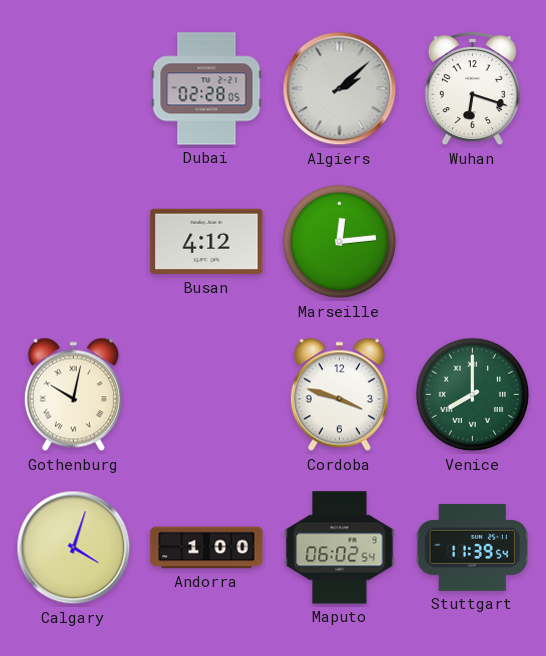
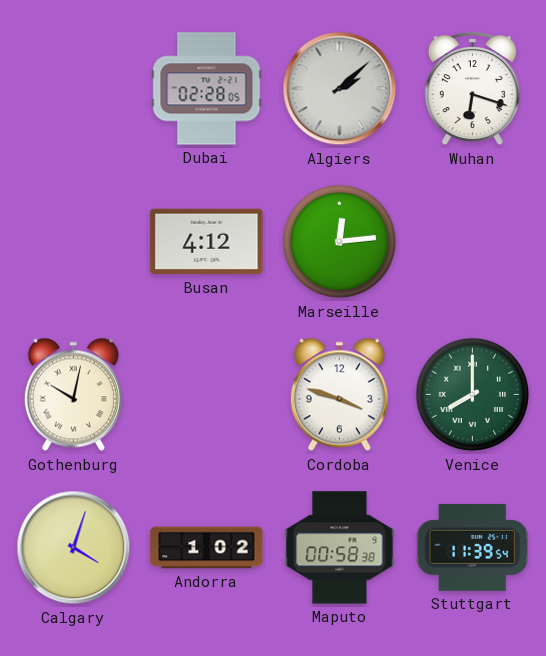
Andorra: 1:00 -> 1:02 (207, 548)
Maputo: 06:02 -> 00:58 (340, 548)
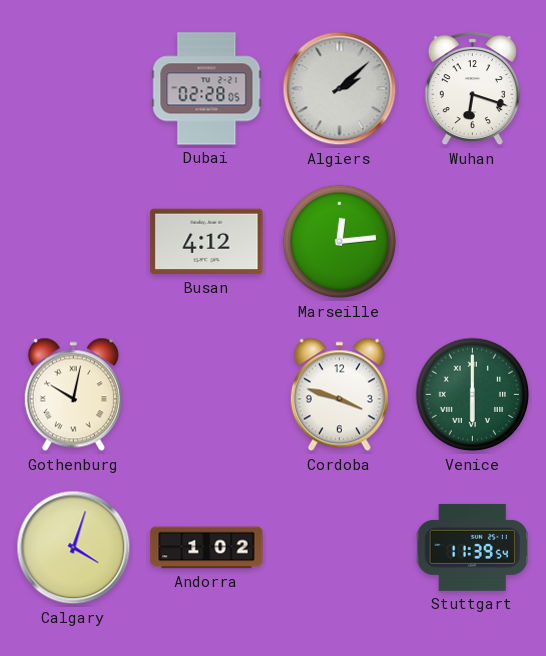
Venice: 8:00 -> 6:00 (473, 395)
Maputo: 00:58 -> none (340, 548)
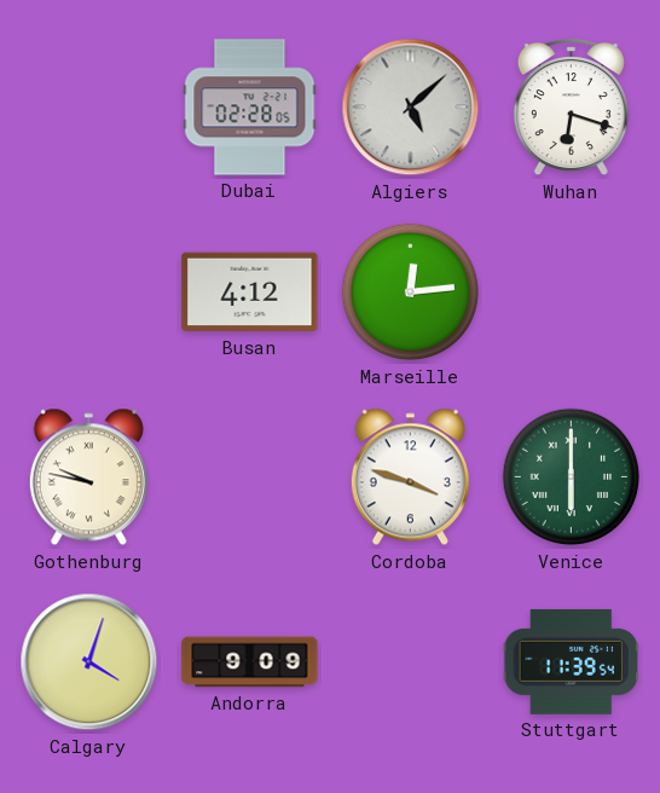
Algiers: 2:08 -> 5:08 (411, 108)
Gothenburg: 10:02 -> 9:47 (88, 477)
Andorra: 1:02 -> 9:09 (250, 662)
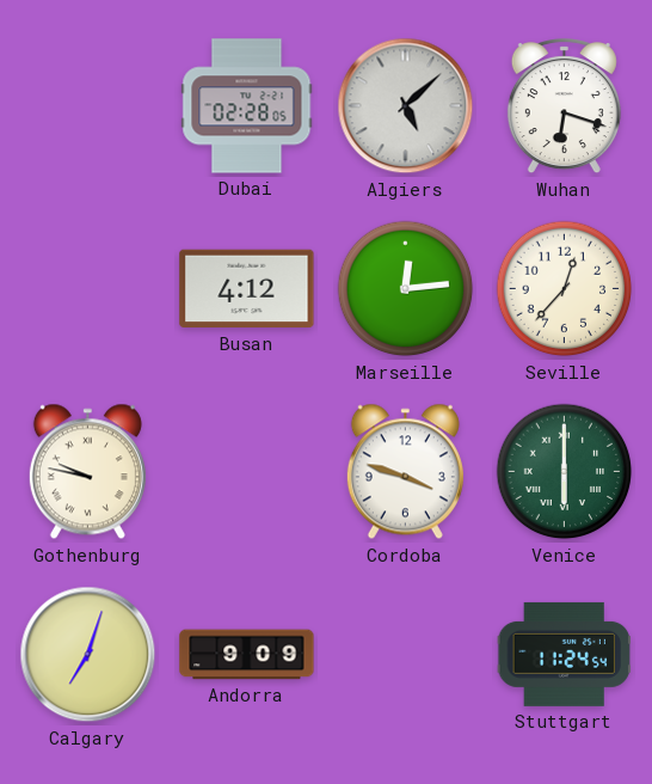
Seville: none -> 12:37 (565, 289)
Calgary: 4:03 -> 7:03 (88, 655)
Stuttgart: 11:39 -> 11:24 (564, 654)
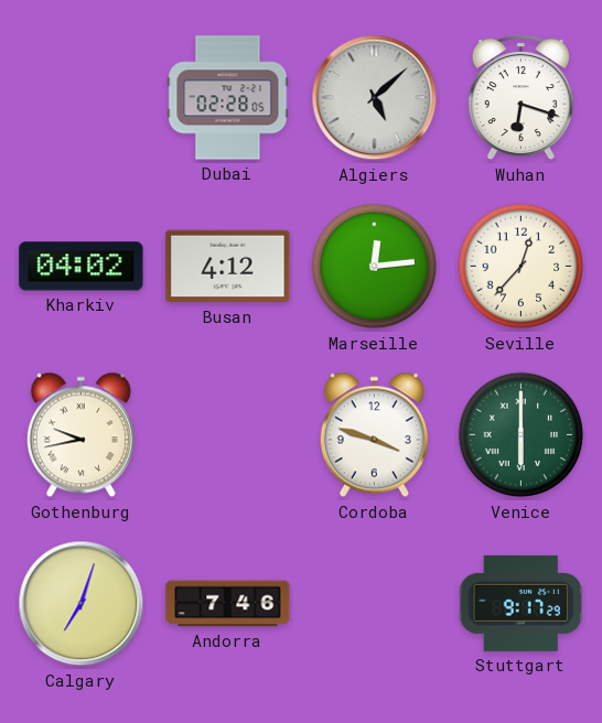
Kharkiv: none -> 04:02 (82, 267)
Gothenburg: 9:47 -> 9:43 (80, 435)
Andorra: 9:09 -> 7:46 (228, 604)
Stuttgart: 11:24 -> 9:17 (520, 603)
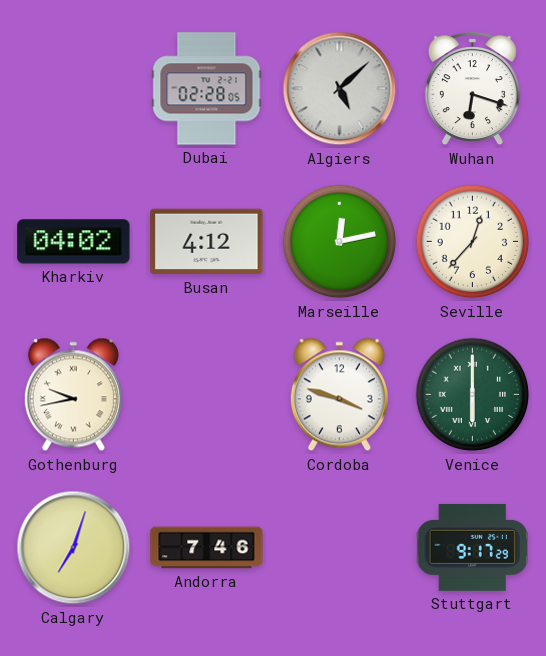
Marseille: 12:14 -> 12:13 (340, 242)
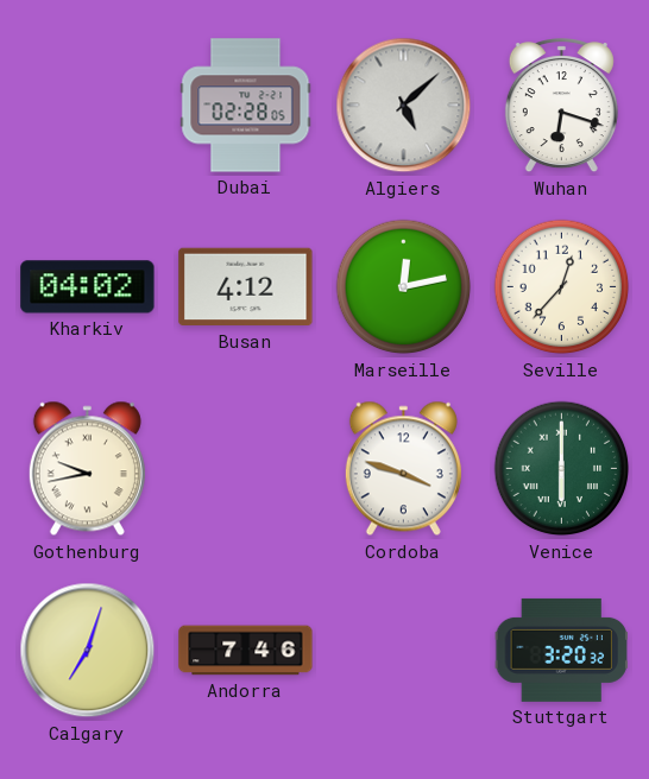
Stuttgart: 9:17 -> 3:20 (561, 650)
